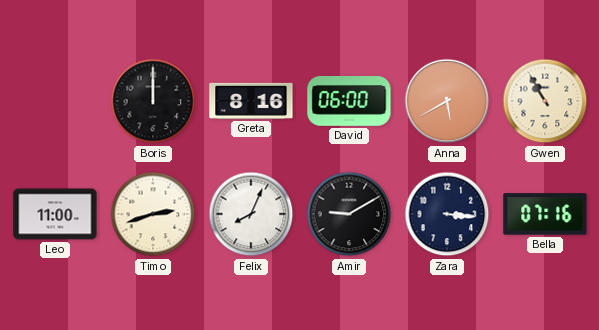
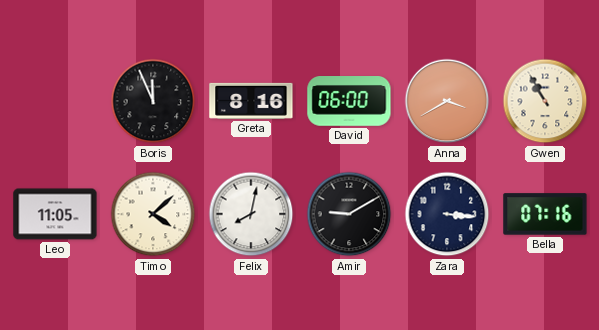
Boris: 12:00 -> 11:56 (153, 101)
Anna: 5:40 -> 3:40 (447, 101)
Leo: 11:00 -> 11:05 (55, 214)
Timo: 2:42 -> 4:08 (153, 214)
Felix: 8:04 -> 8:02 (251, 214)
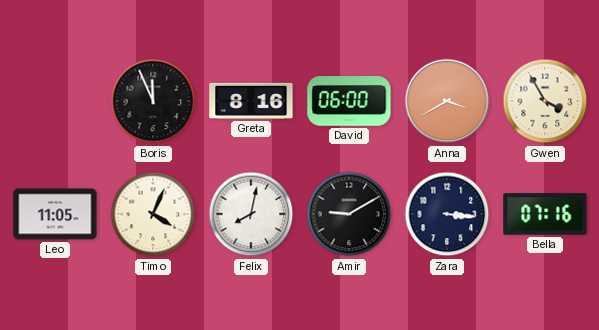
Gwen: 10:55 -> 3:55 (545, 101)
Timo: 4:08 -> 4:04 (153, 214)
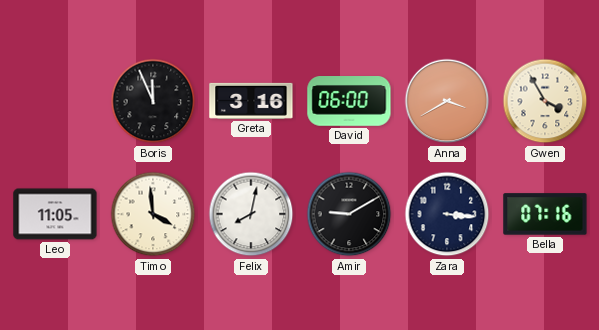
Greta: 8:16 -> 3:16 (251, 101)
Timo: 4:04 -> 3:59 (153, 214)
